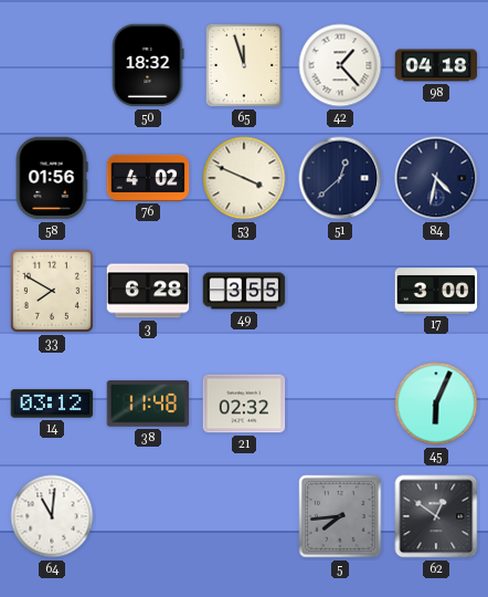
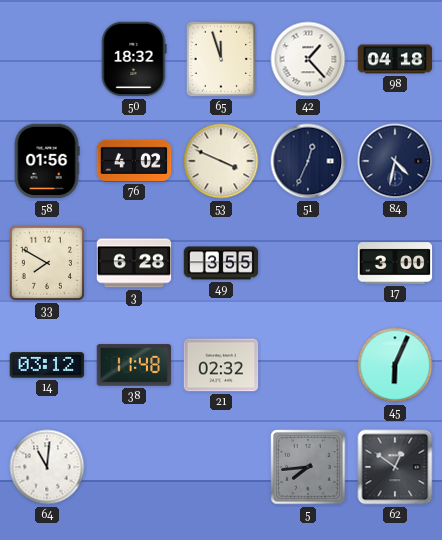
51: 12:38 -> 12:34 (308, 161)
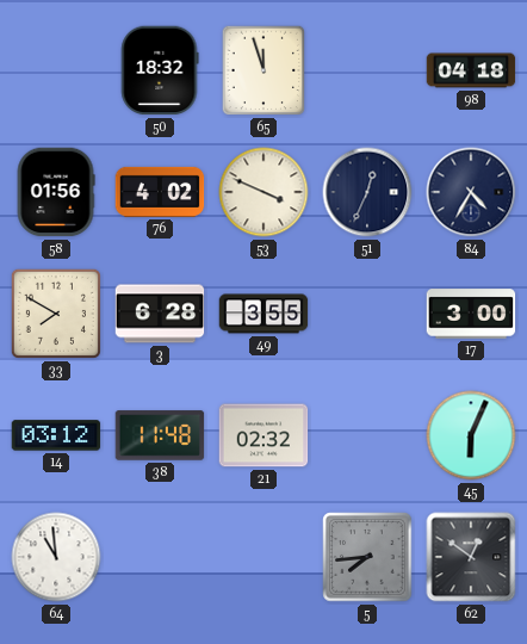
42: 1:23 -> none (308, 59)
84: 4:32 -> 4:35 (471, 192)
64: 11:01 -> 10:59 (56, 557)
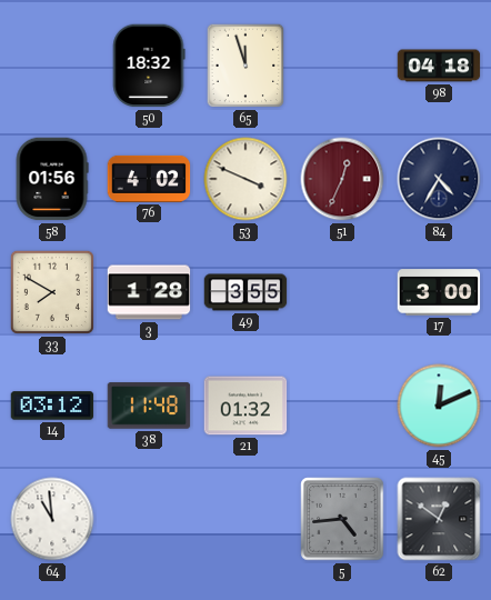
51 dial: navy -> burgundy (342, 179)
3: 6:28 -> 1:28 (149, 292)
21: 02:32 -> 01:32 (245, 406)
45: 6:04 -> 12:11 (439, 406)
5: 7:44 -> 4:44 (342, 519)
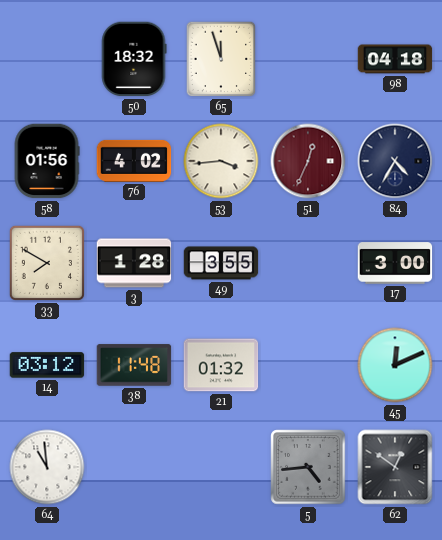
53: 3:49 -> 3:44 (221, 161)
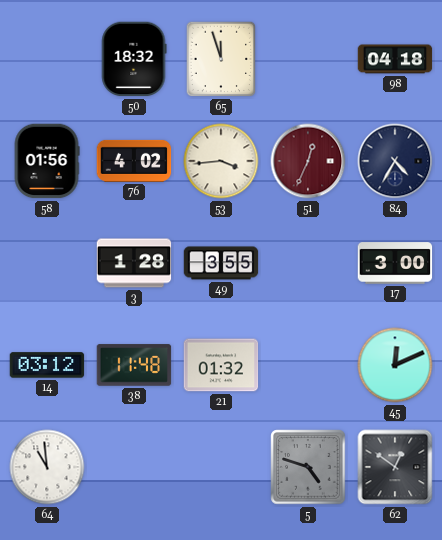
33: 7:50 -> none (47, 263)
5: 4:44 -> 4:48 (308, 467)
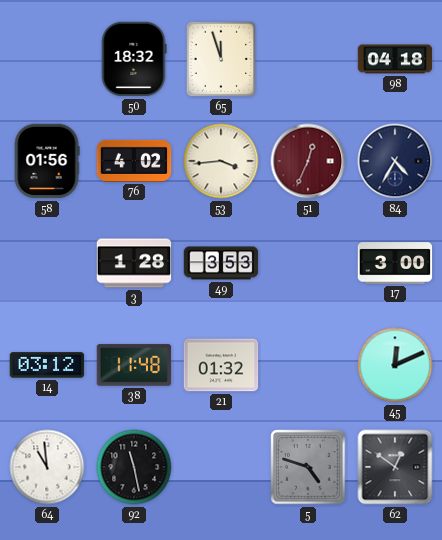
49: 3:55 -> 3:53 (221, 263)
92: none -> 11:28 (134, 467)
